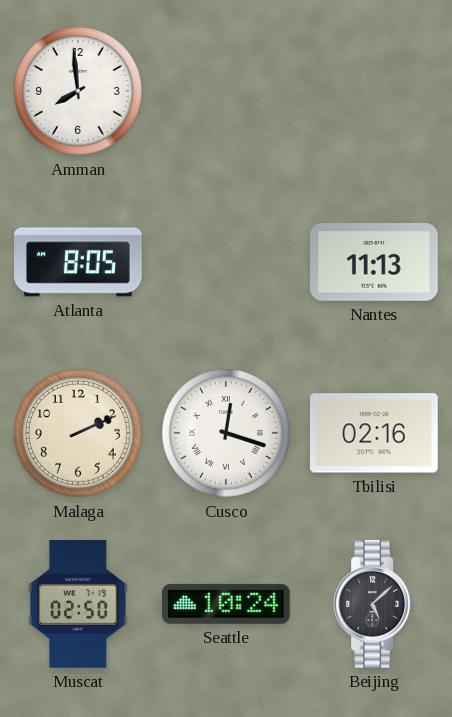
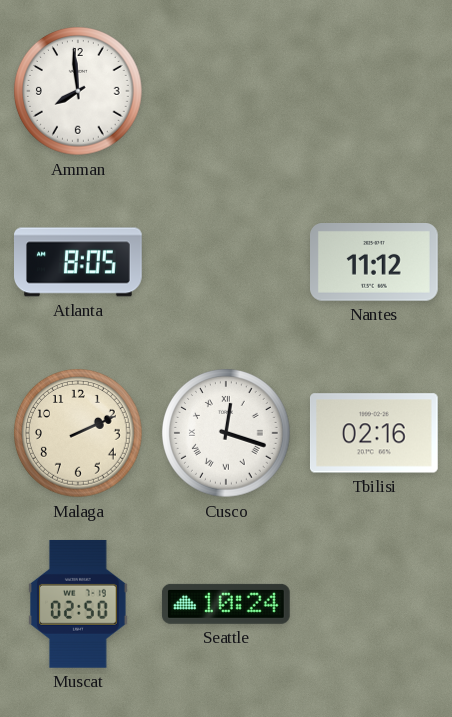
Nantes: 11:13 -> 11:12 (375, 263)
Beijing: 5:08 -> none (374, 605)
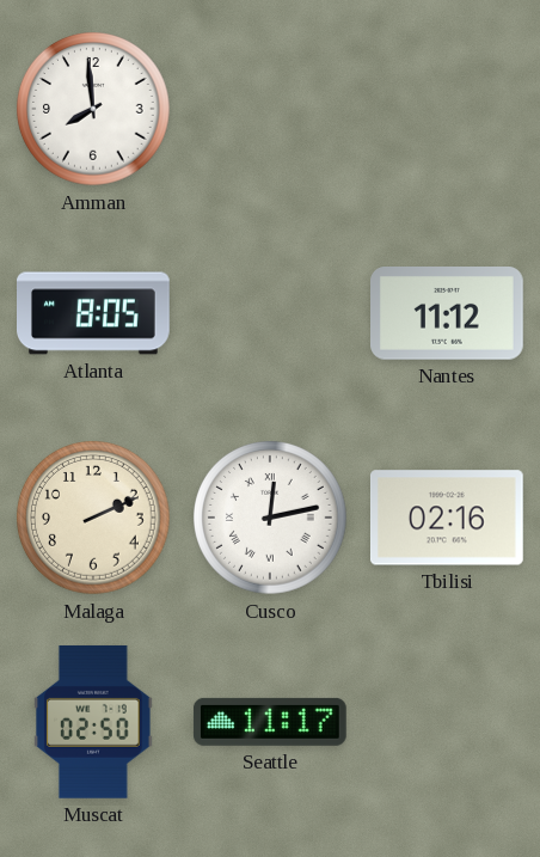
Cusco: 12:18 -> 12:13 (271, 519)
Seattle: 10:24 -> 11:17 (270, 722)
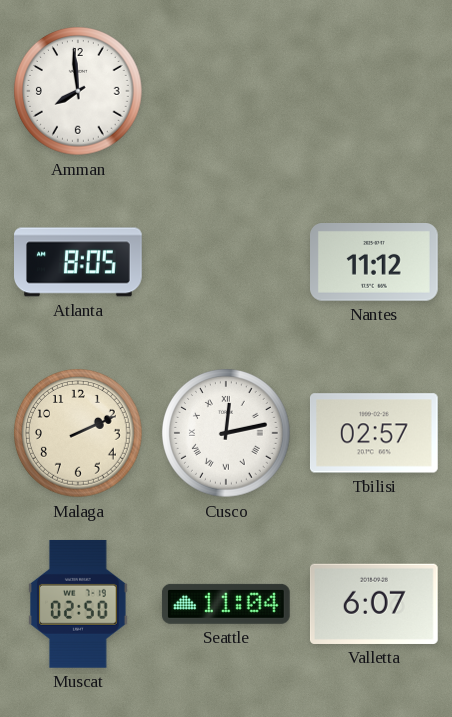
Tbilisi: 02:16 -> 02:57 (374, 433)
Seattle: 11:17 -> 11:04 (226, 604)
Valletta: none -> 6:07 (374, 604)
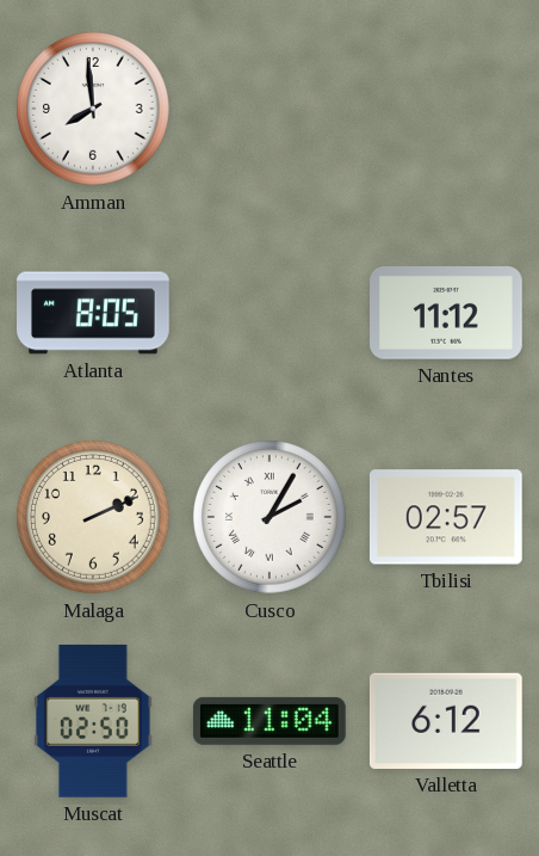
Cusco: 12:13 -> 2:05 (271, 518)
Valletta: 6:07 -> 6:12 (446, 721)
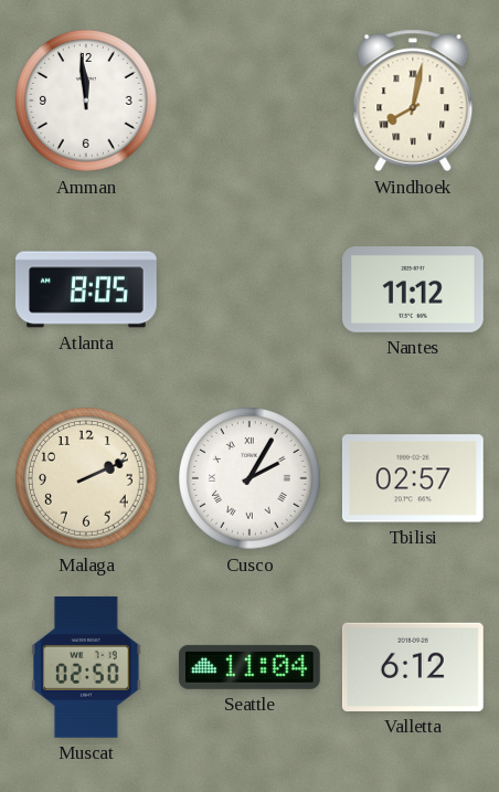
Amman: 7:59 -> 11:59 (87, 102)
Windhoek: none -> 8:02 (413, 101)
